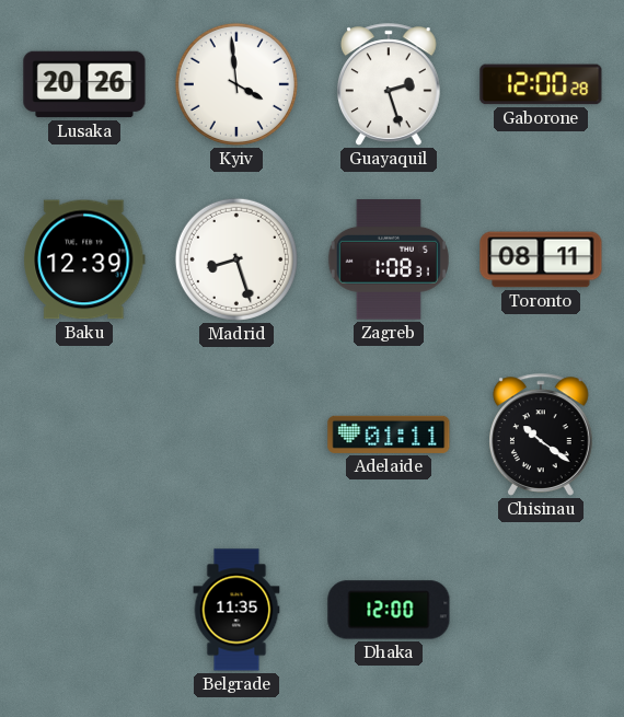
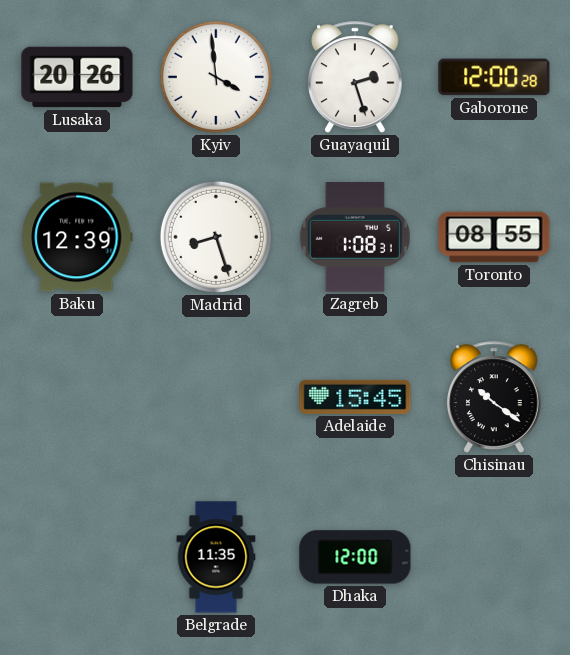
Toronto: 08:11 -> 08:55 (494, 237)
Adelaide: 01:11 -> 15:45 (355, 397)
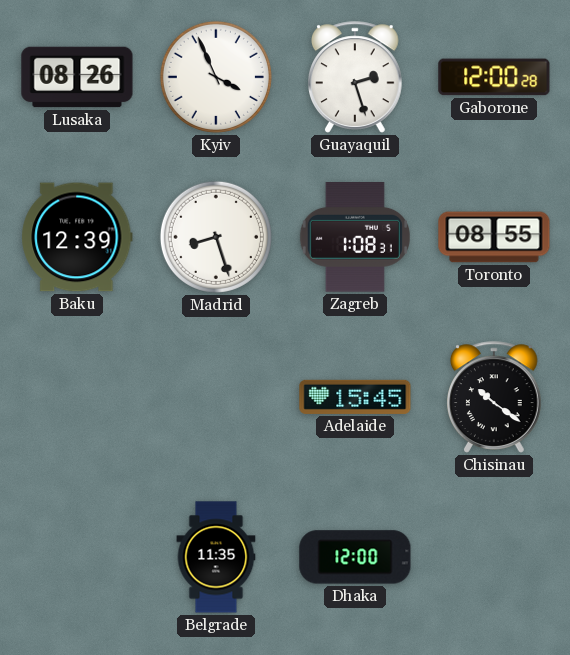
Lusaka: 20:26 -> 08:26 (77, 77)
Kyiv: 3:59 -> 3:56 (216, 77)
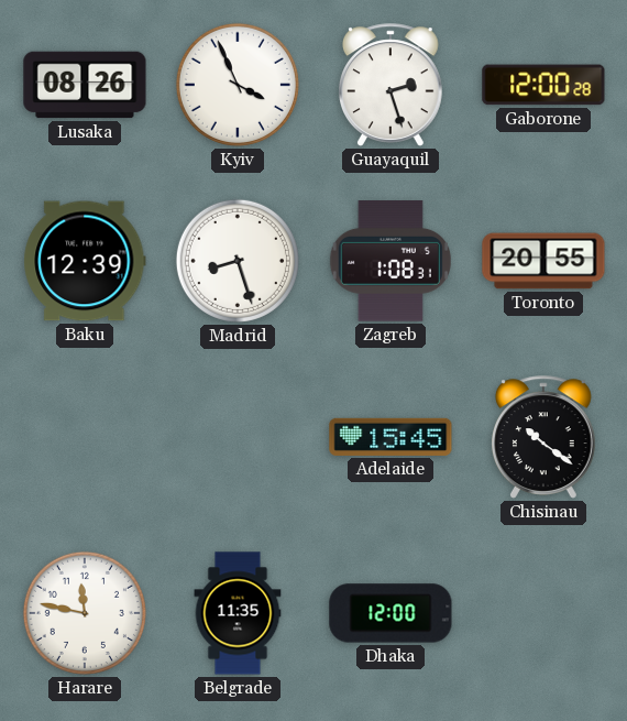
Toronto: 08:55 -> 20:55 (543, 261)
Harare: none -> 11:47 (85, 613)
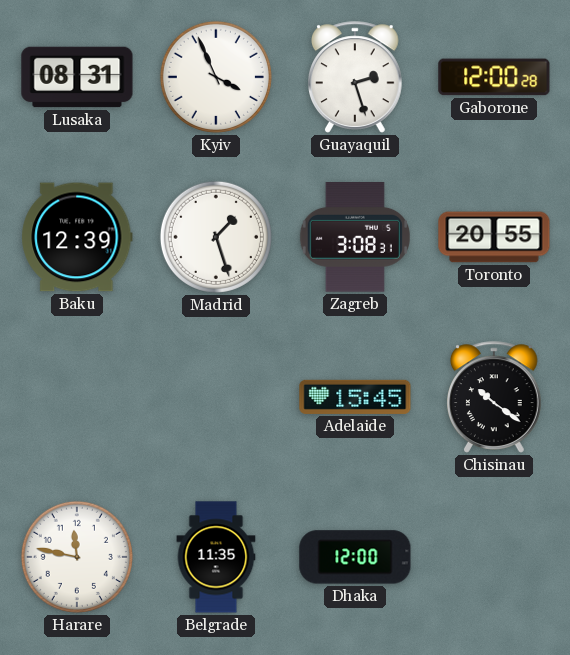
Lusaka: 08:26 -> 08:31 (77, 77)
Madrid: 8:27 -> 1:27 (216, 237)
Zagreb: 1:08 -> 3:08 (355, 238)
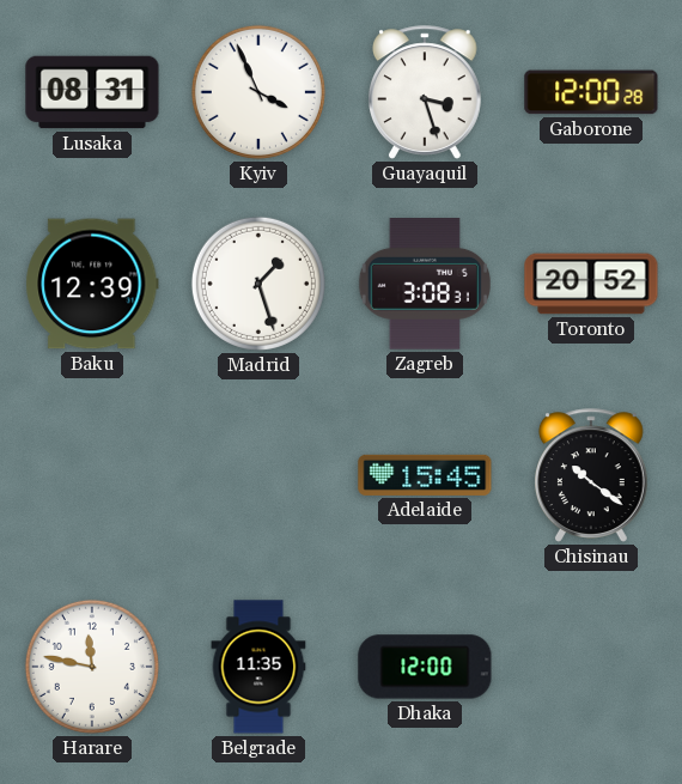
Guayaquil: 2:27 -> 3:27 (426, 92)
Toronto: 20:55 -> 20:52 (591, 284)
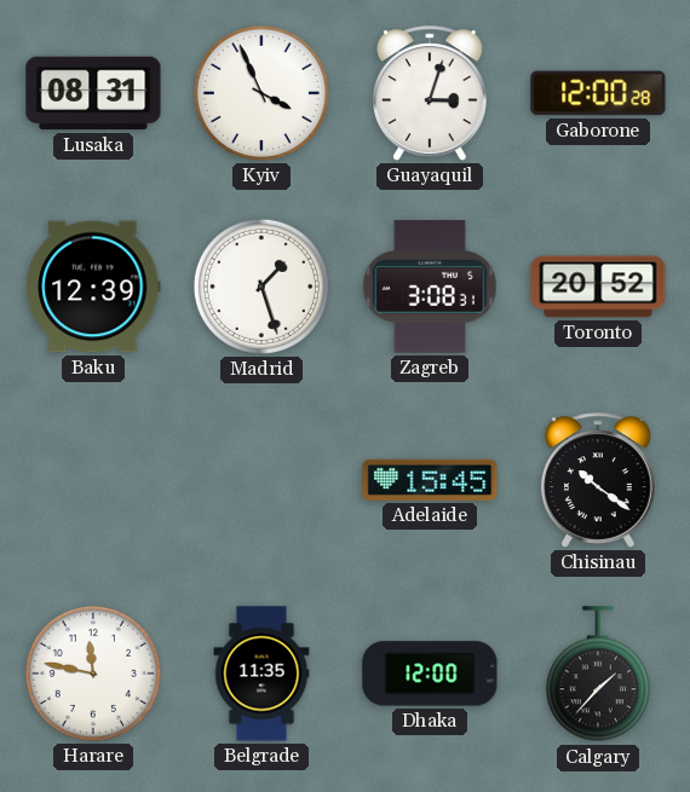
Guayaquil: 3:27 -> 3:03 (431, 93)
Calgary: none -> 1:37 (598, 675)
